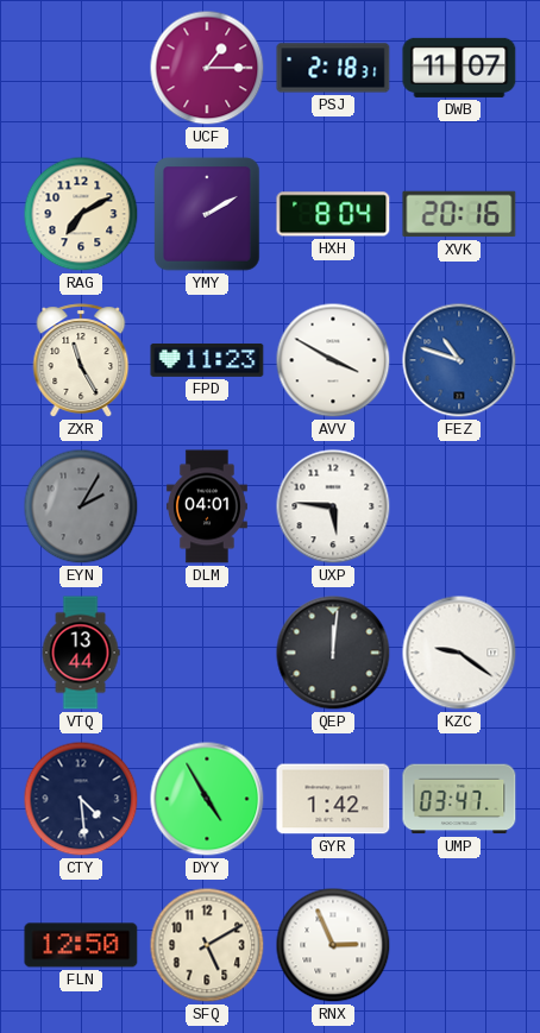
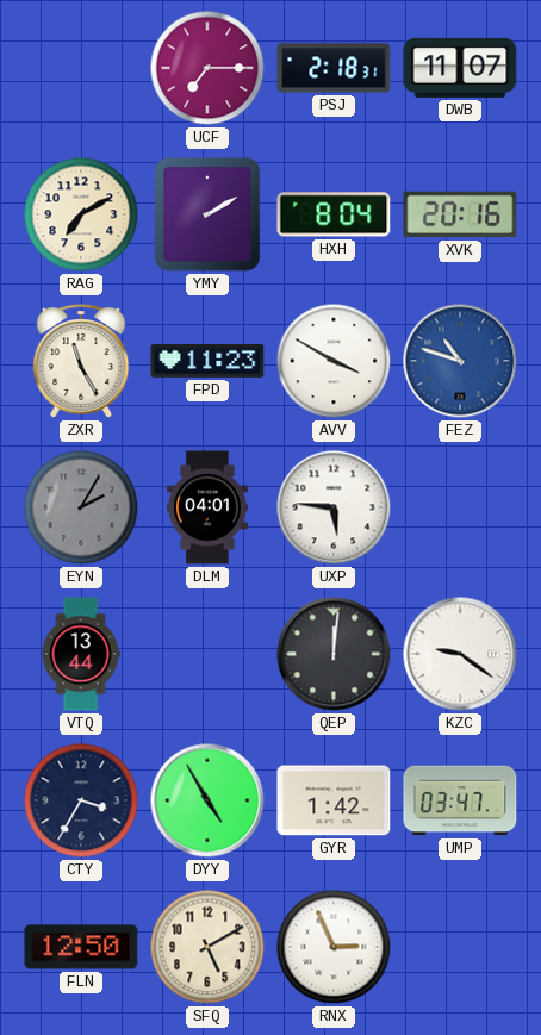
UCF: 1:15 -> 7:15 (207, 68)
CTY: 4:29 -> 3:35 (81, 800)
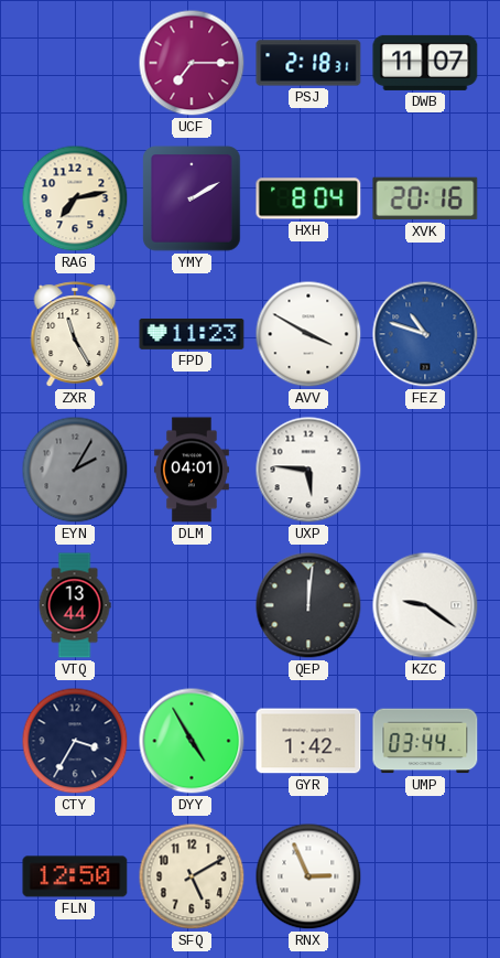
RAG: 7:10 -> 7:13 (75, 198)
UMP: 03:47 -> 03:44 (425, 741)
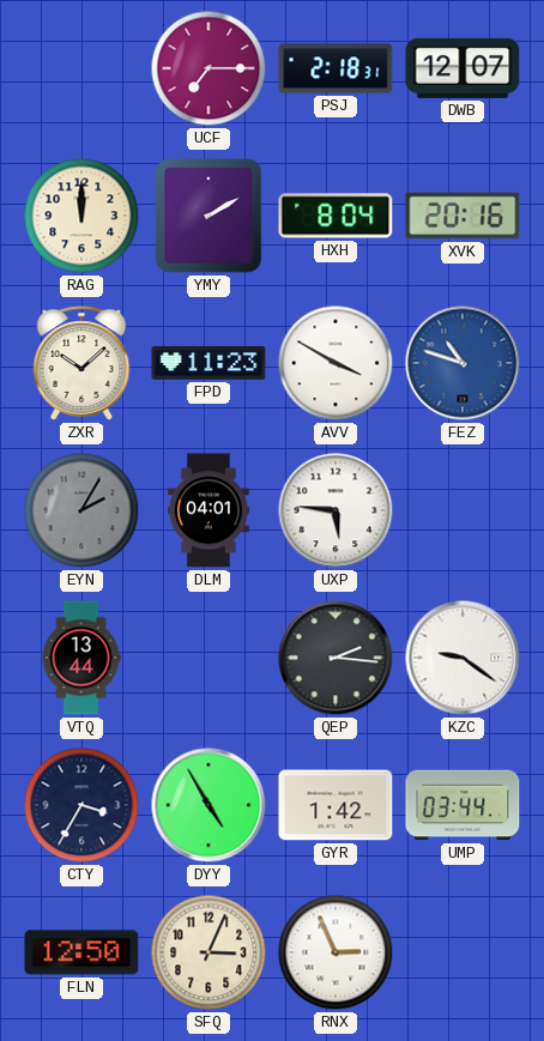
DWB: 11:07 -> 12:07 (463, 68)
RAG: 7:13 -> 12:00 (81, 216)
ZXR: 11:25 -> 10:08 (81, 363)
QEP: 12:01 -> 2:16 (336, 658)
SFQ: 5:10 -> 3:04 (208, 952)
